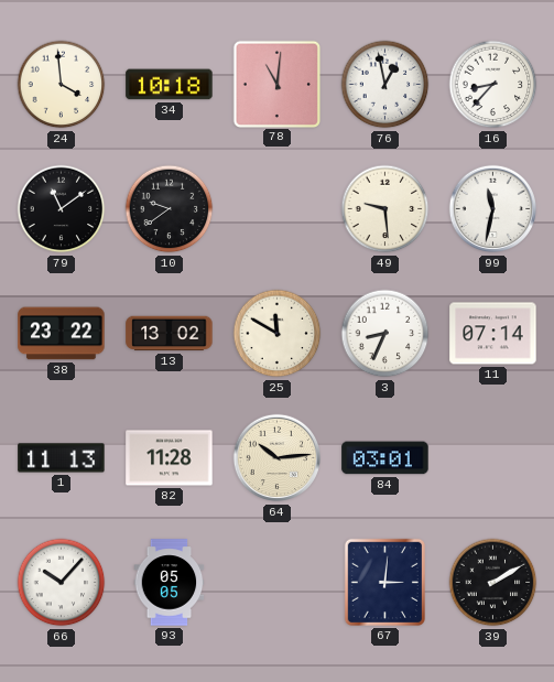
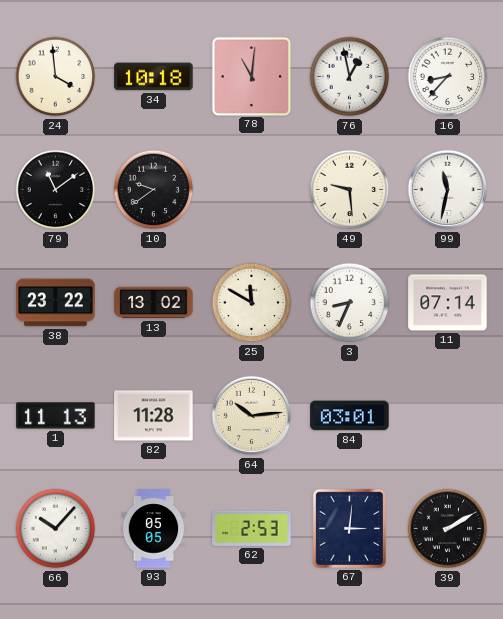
62: none -> 2:53 (252, 528)
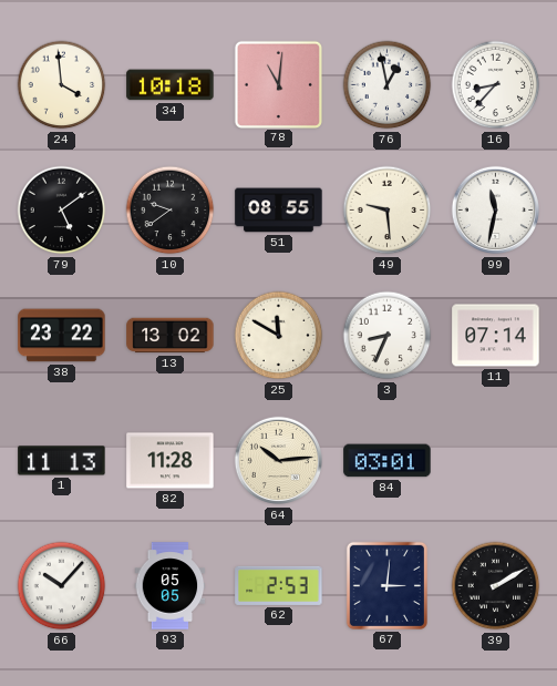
79: 11:09 -> 5:09 (62, 211)
51: none -> 08:55 (279, 211)
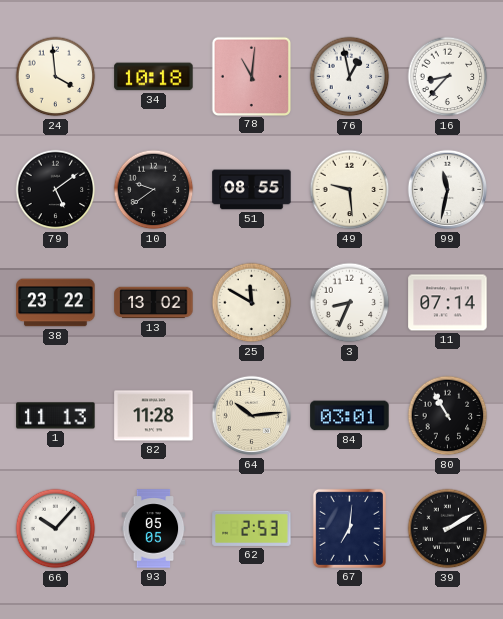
80: none -> 10:55 (448, 416)
67: 3:01 -> 7:01 (349, 528)
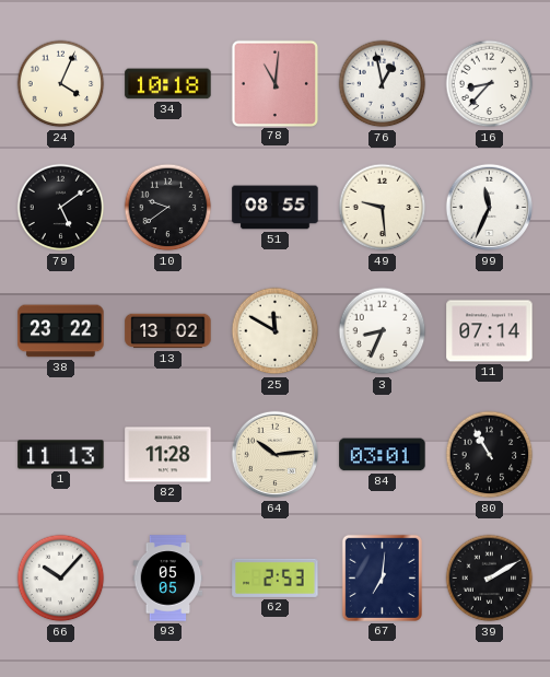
24: 3:59 -> 4:04 (61, 84)
99: 11:32 -> 11:34 (490, 208)
